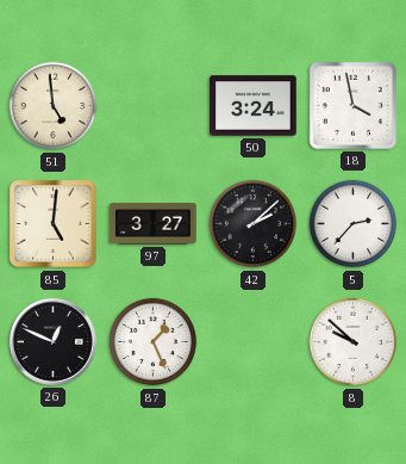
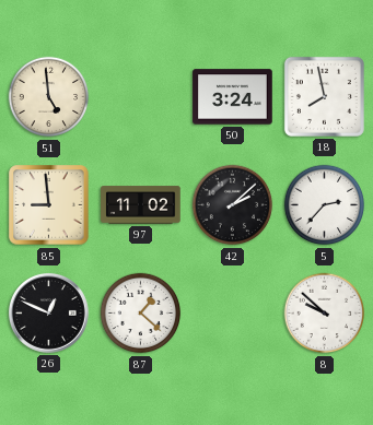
18: 3:58 -> 7:58 (324, 96)
85: 5:01 -> 8:59 (49, 205)
97: 3:27 -> 11:02 (141, 205)
87: 1:26 -> 1:22 (141, 314)
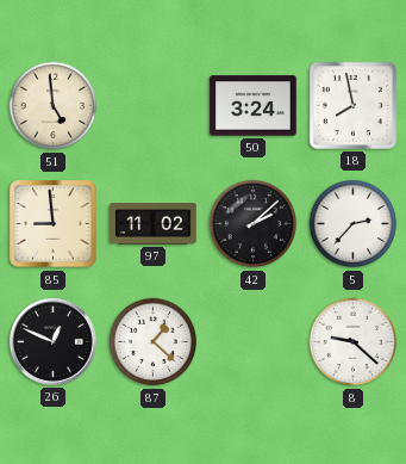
8: 9:52 -> 9:22 (354, 342)
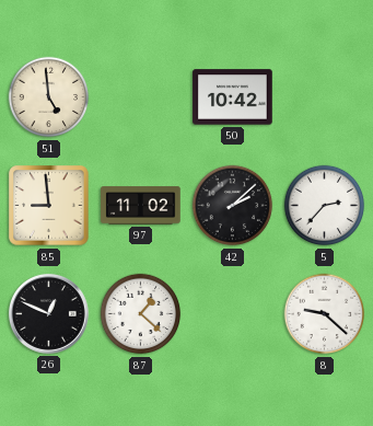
50: 3:24 -> 10:42 (233, 97)
18: 7:58 -> none (352, 105)
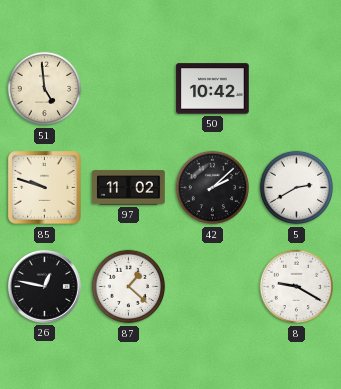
85: 8:59 -> 9:48 (45, 188)
5: 2:37 -> 2:40 (297, 188)
26: 12:49 -> 12:47 (44, 286)
8: 9:22 -> 9:20 (297, 287)
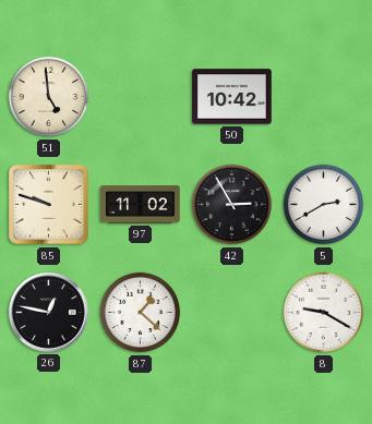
42: 2:08 -> 2:55 (232, 205)
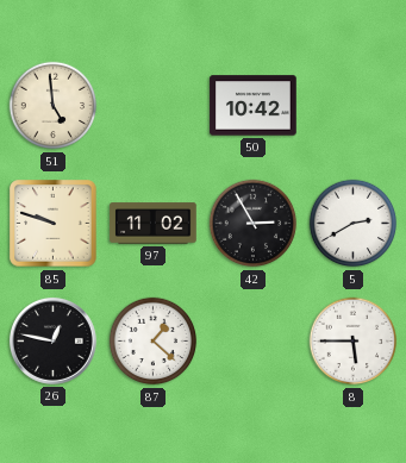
8: 9:20 -> 5:45 (354, 342)
